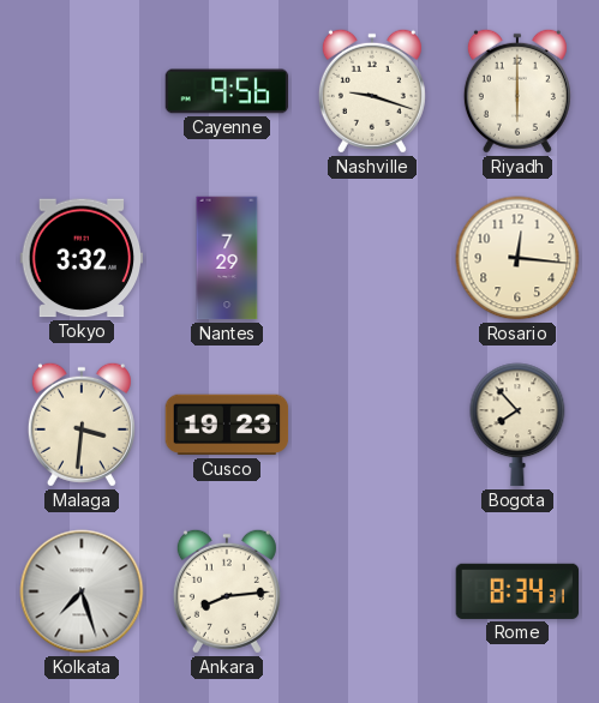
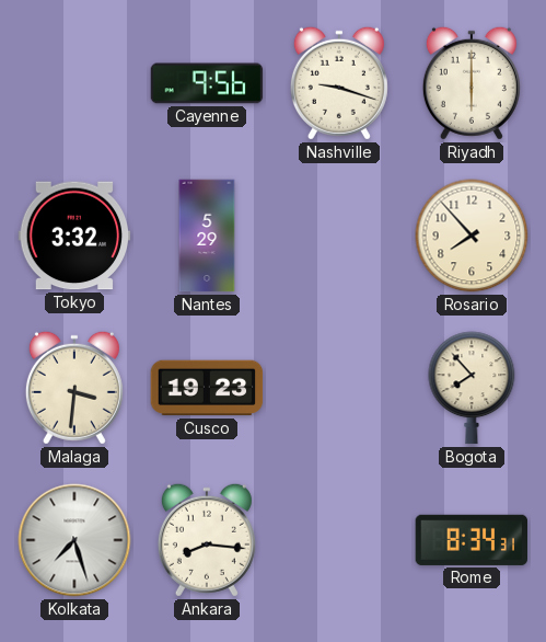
Nantes: 7:29 -> 5:29 (207, 236)
Rosario: 12:16 -> 7:53 (472, 236)
Ankara: 8:14 -> 8:16 (207, 540)
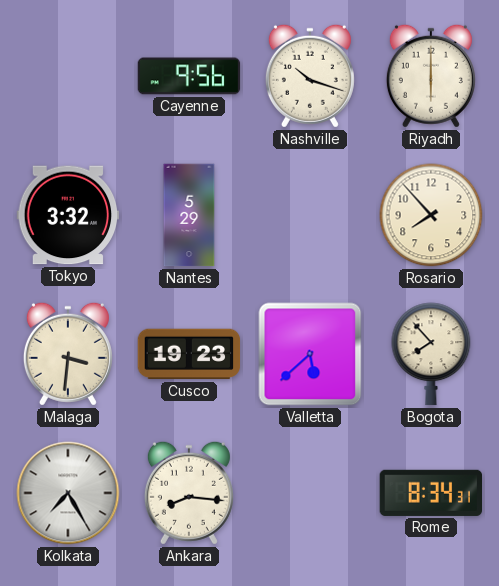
Nashville: 9:18 -> 10:18 (310, 76)
Valletta: none -> 5:38 (310, 354)
Kolkata: 7:27 -> 7:25 (68, 493)
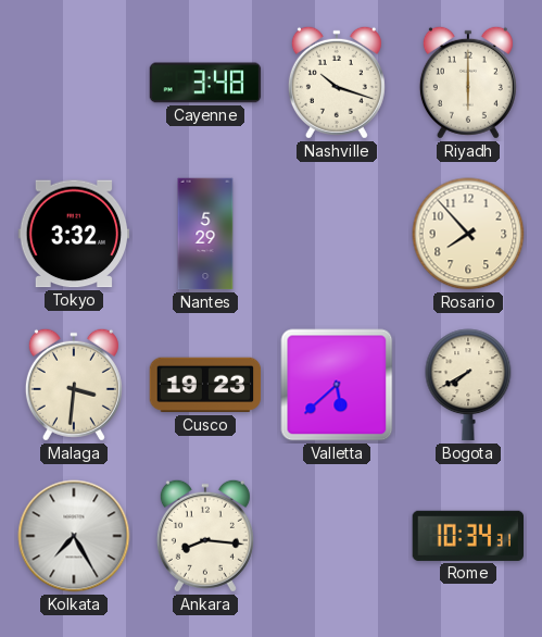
Cayenne: 9:56 -> 3:48 (205, 83)
Bogota: 7:53 -> 7:40 (468, 385)
Rome: 8:34 -> 10:34 (467, 536)
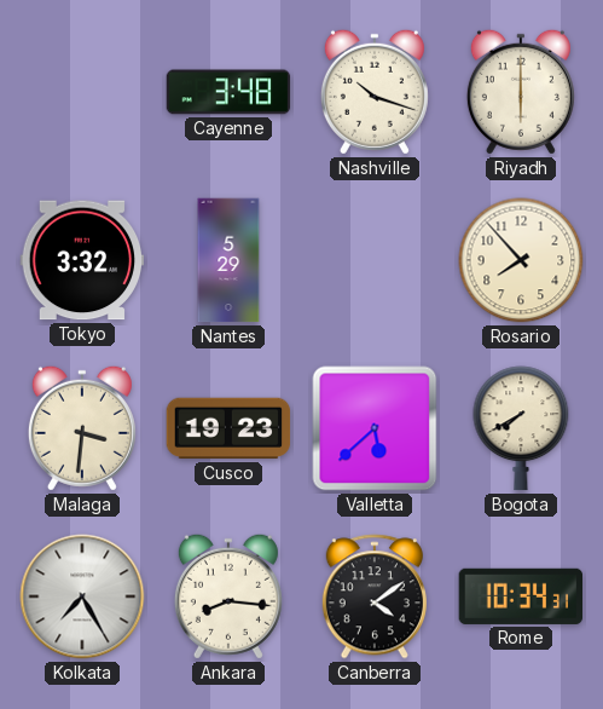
Canberra: none -> 4:09 (375, 596)
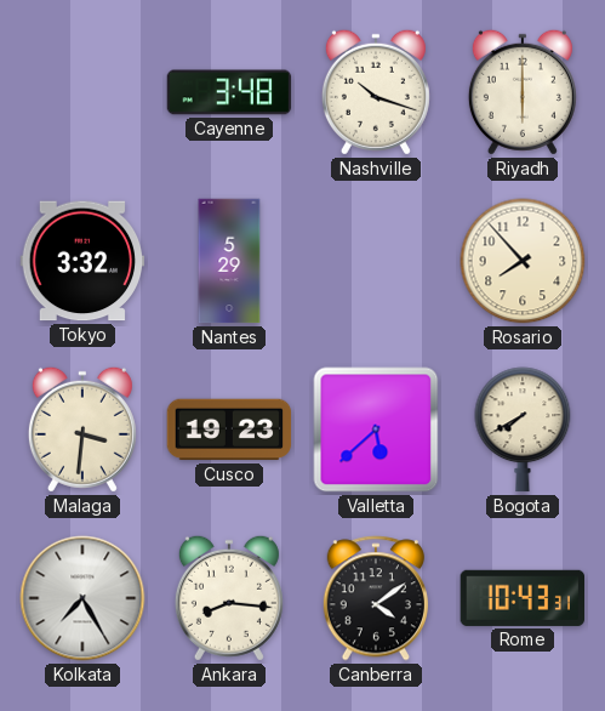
Rome: 10:34 -> 10:43 (521, 598)
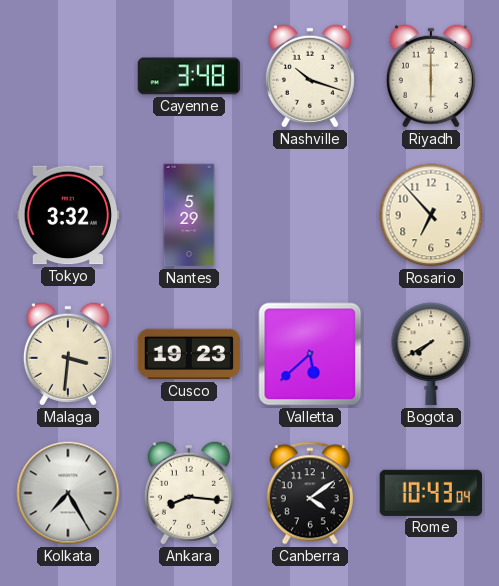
Rosario: 7:53 -> 6:53 (431, 215)
Rome: 10:43:31 -> 10:43:04 (430, 493)
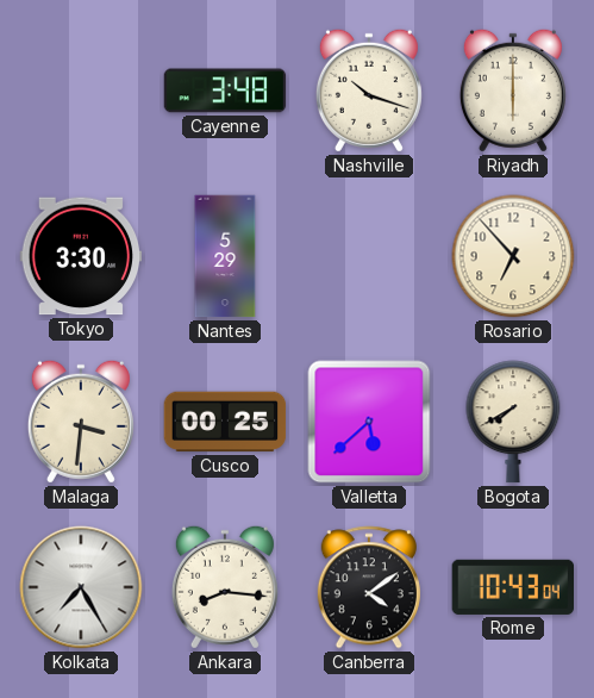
Tokyo: 3:32 -> 3:30 (81, 256)
Cusco: 19:23 -> 00:25 (225, 422)
